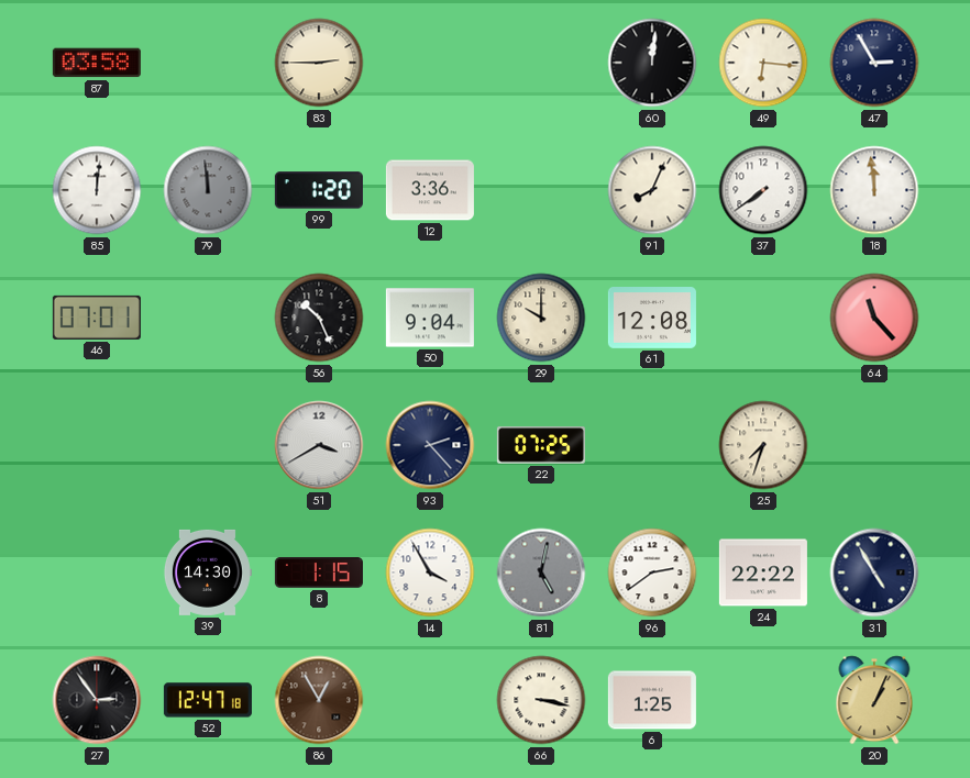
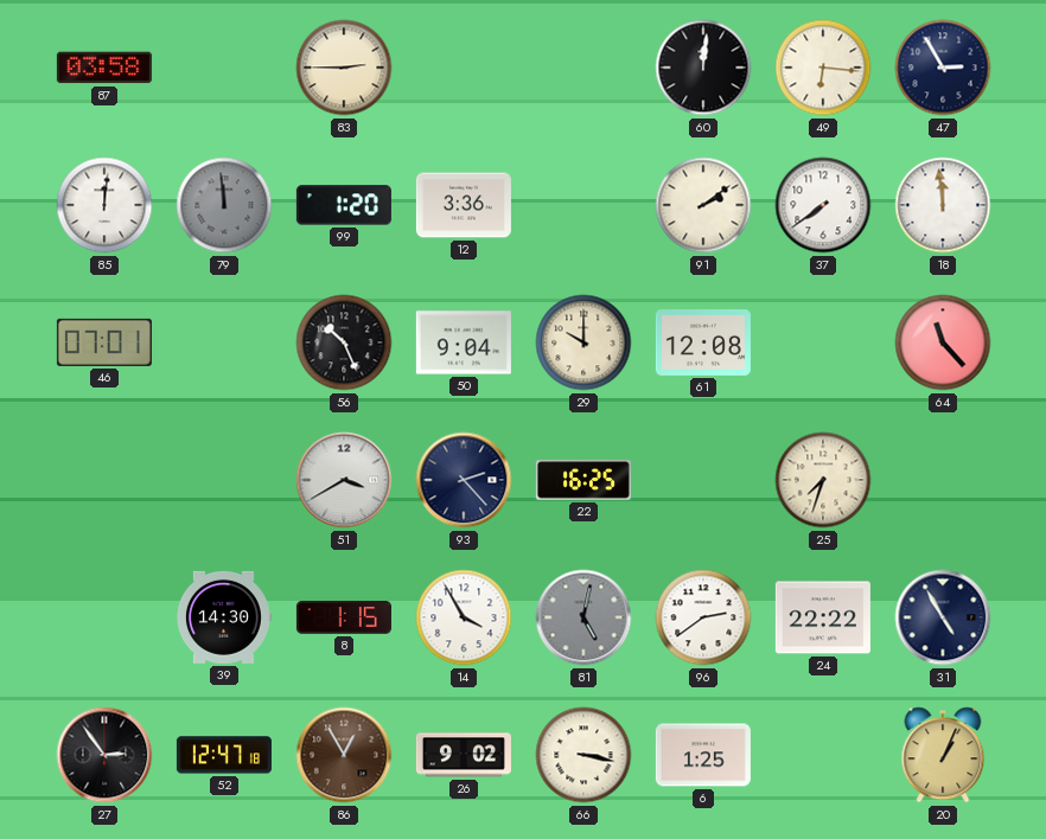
91: 8:04 -> 2:09 (703, 205)
22: 07:25 -> 16:25 (583, 480)
26: none -> 9:02 (464, 755)
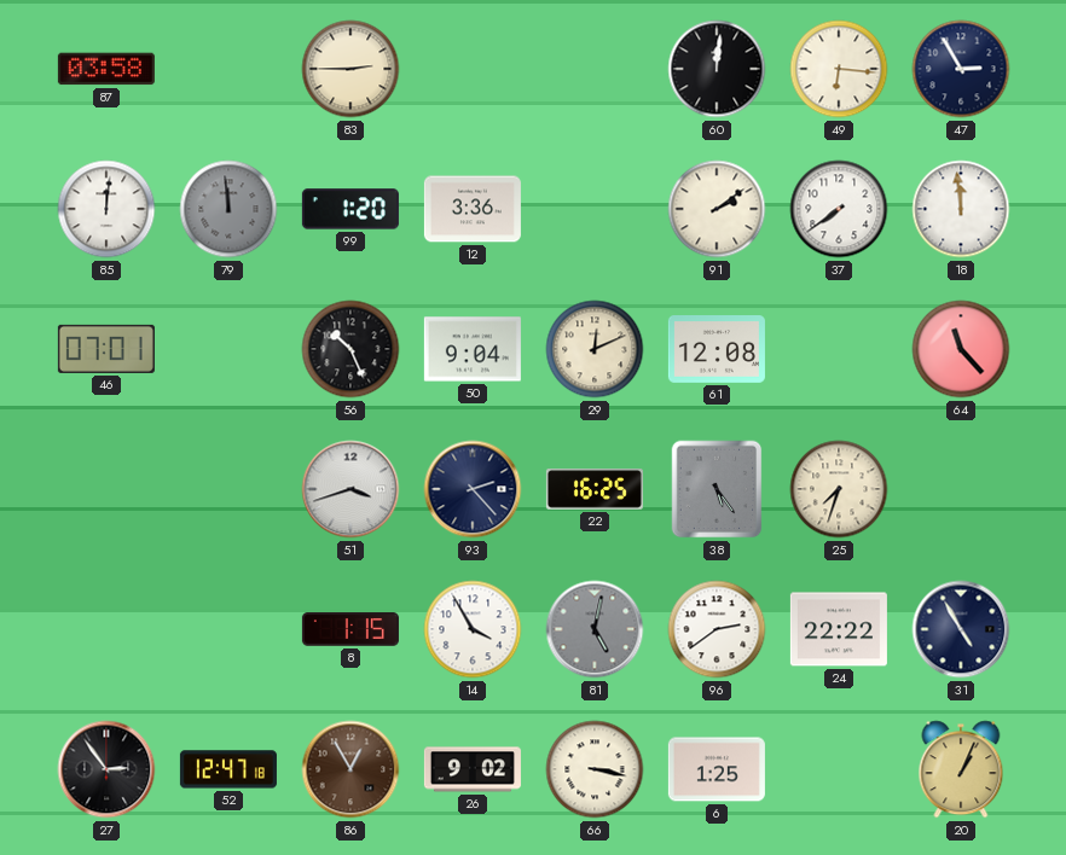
29: 10:00 -> 12:11 (595, 349)
51: 3:40 -> 3:42 (350, 489)
38: none -> 5:24 (717, 489)
39: 14:30 -> none (223, 617)
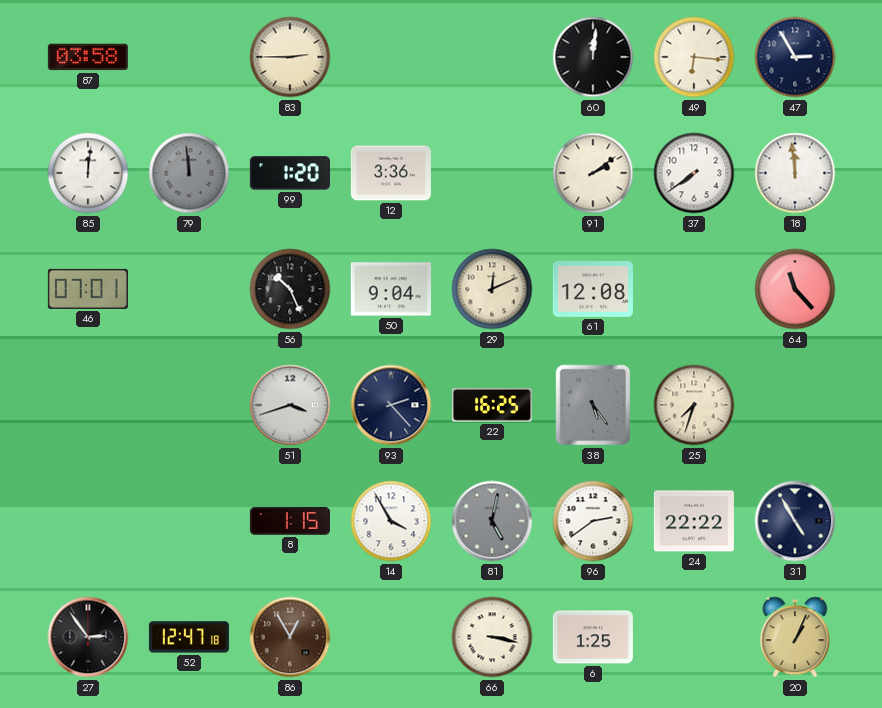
26: 9:02 -> none (473, 769)
